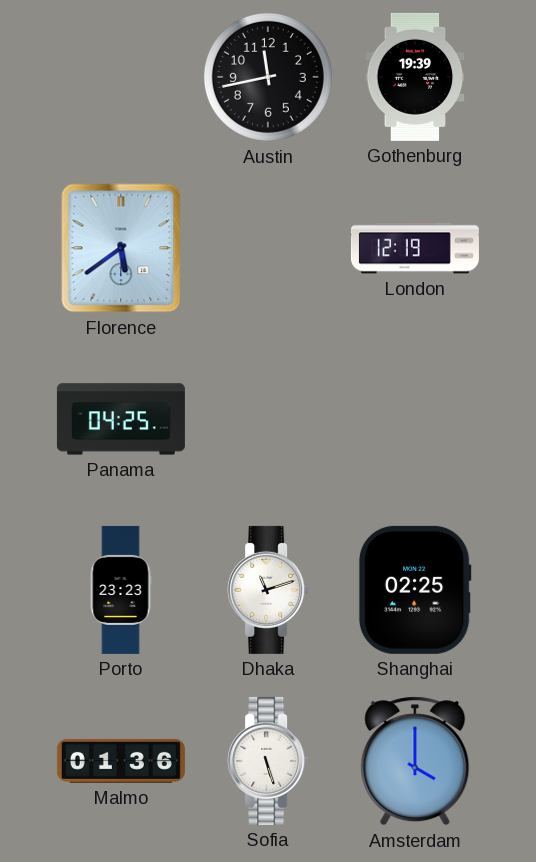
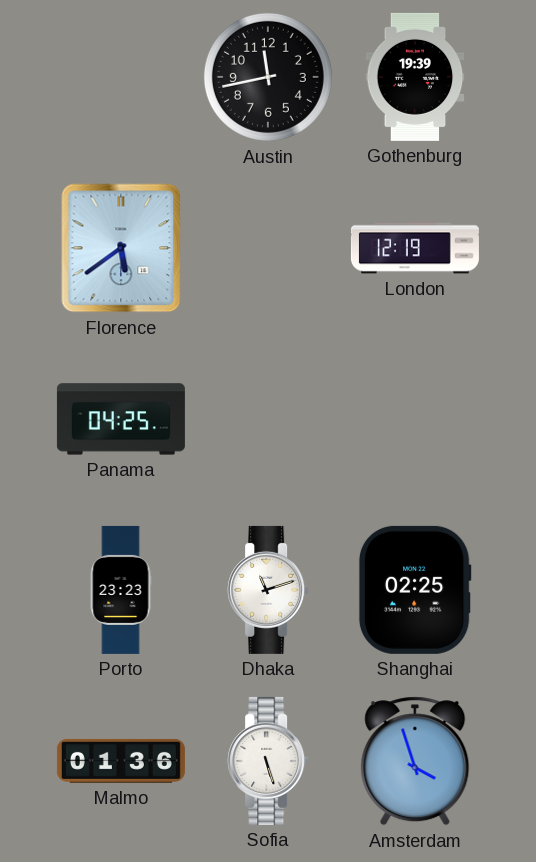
Amsterdam: 4:00 -> 3:57 (415, 761)
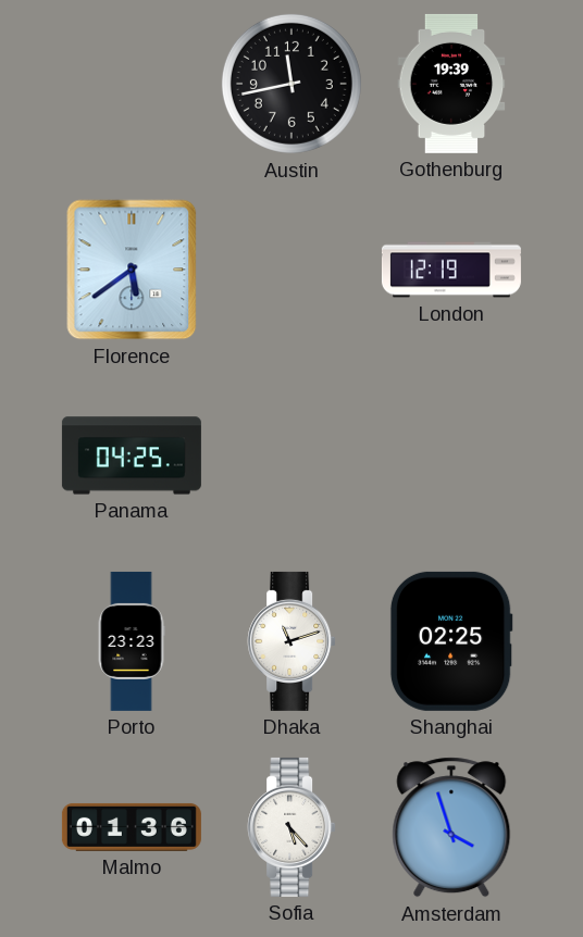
Sofia: 5:27 -> 5:23 (291, 827)
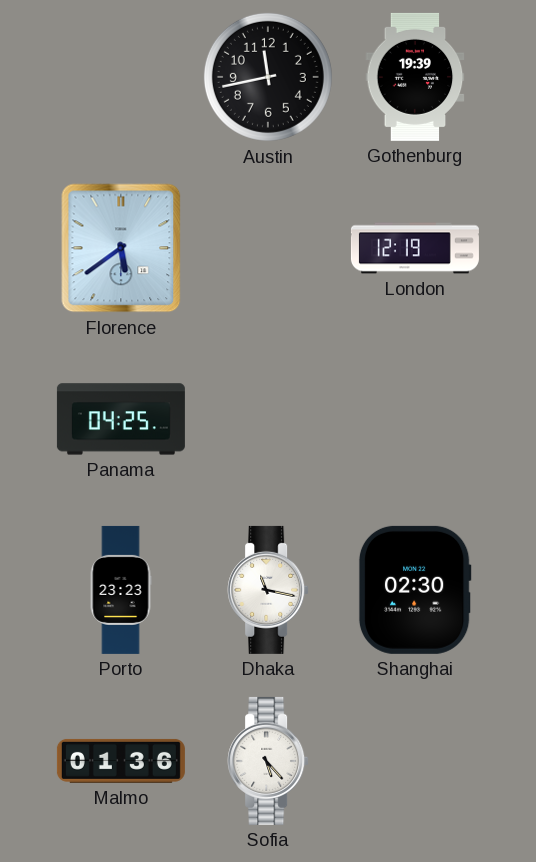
Dhaka: 11:12 -> 11:17 (268, 590)
Shanghai: 02:25 -> 02:30 (415, 590)
Amsterdam: 3:57 -> none (451, 827)
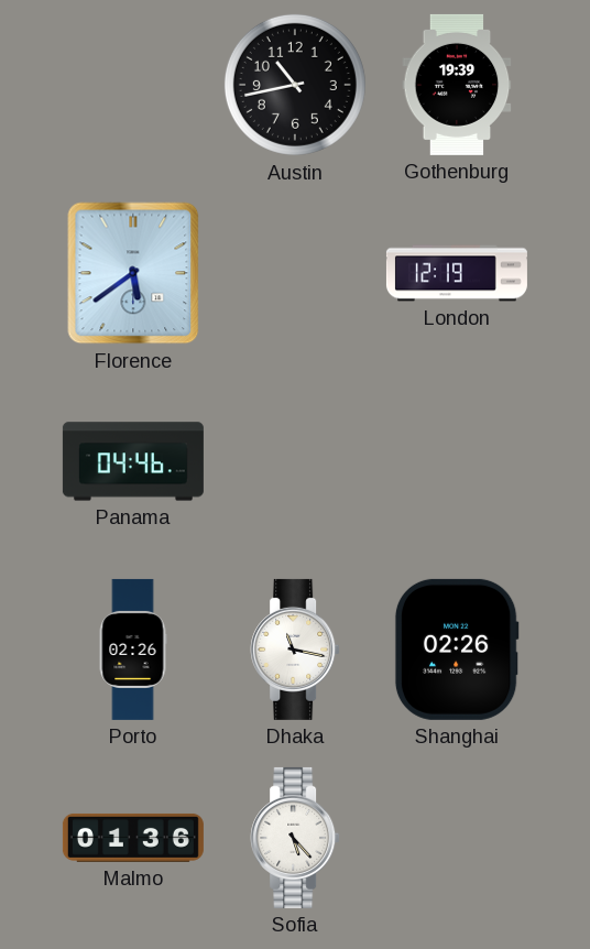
Austin: 11:43 -> 10:43 (295, 85)
Panama: 04:25 -> 04:46 (133, 461)
Porto: 23:23 -> 02:26 (133, 650)
Shanghai: 02:30 -> 02:26 (457, 650)
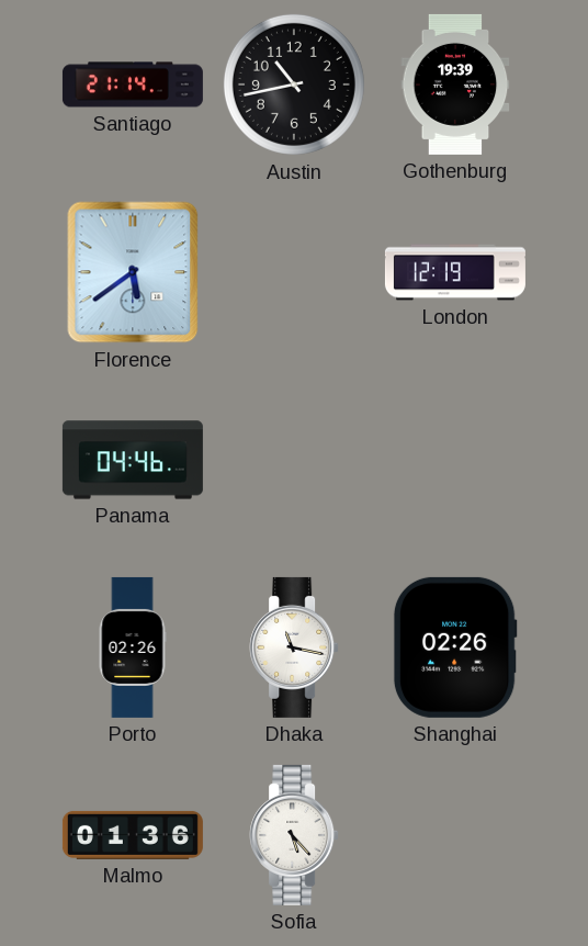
Santiago: none -> 21:14 (133, 85)
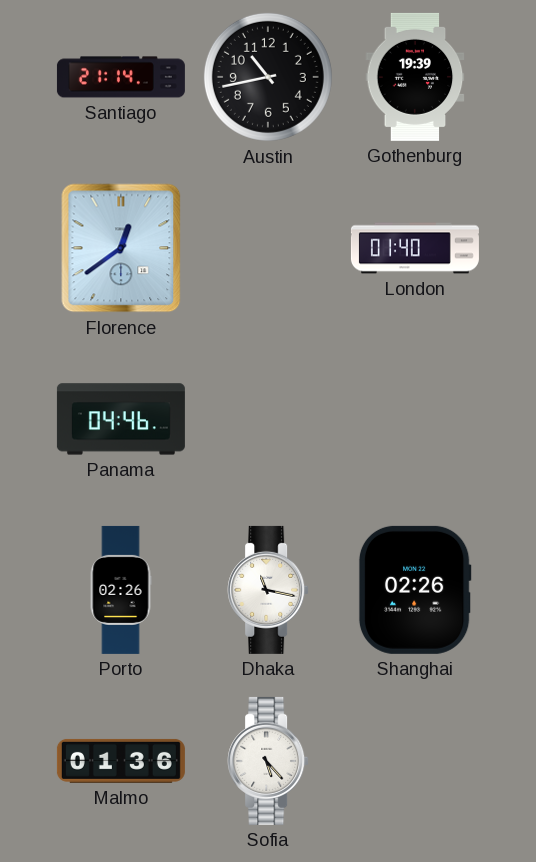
Florence: 5:39 -> 12:39 (121, 248)
London: 12:19 -> 01:40 (415, 248)
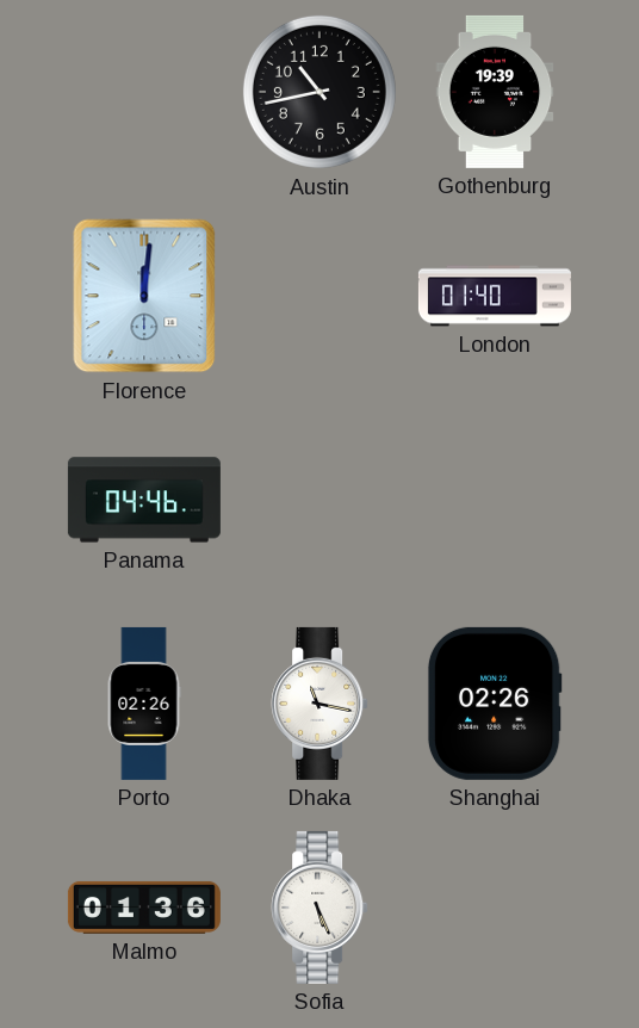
Santiago: 21:14 -> none (121, 77)
Florence: 12:39 -> 12:01 (144, 296)
Sofia: 5:23 -> 5:26 (319, 908)
